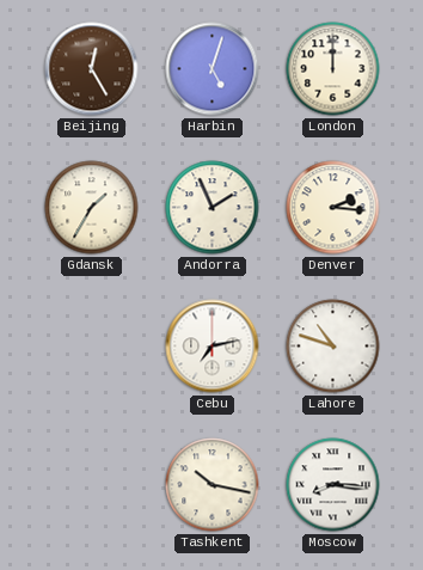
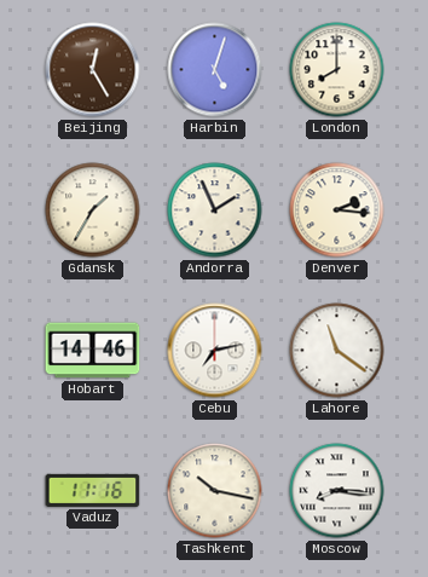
London: 12:00 -> 8:00 (337, 70)
Hobart: none -> 14:46 (93, 351)
Lahore: 10:48 -> 11:21 (337, 351)
Vaduz: none -> 11:16 (93, 490)
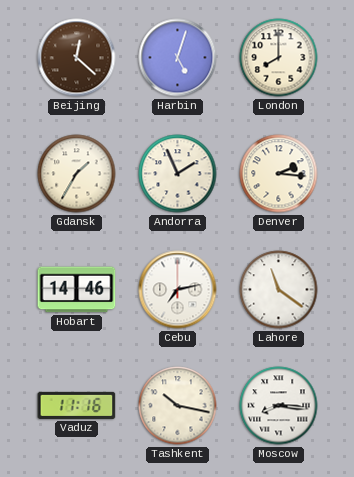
Beijing: 12:25 -> 12:22 (77, 58)
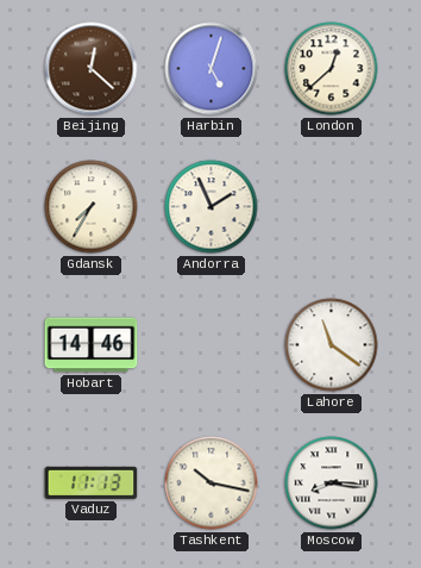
London: 8:00 -> 12:38 (332, 69)
Gdansk: 1:35 -> 7:35 (92, 207)
Denver: 2:16 -> none (279, 174)
Cebu: 7:13 -> none (178, 290)
Vaduz: 11:16 -> 11:13 (92, 482)
